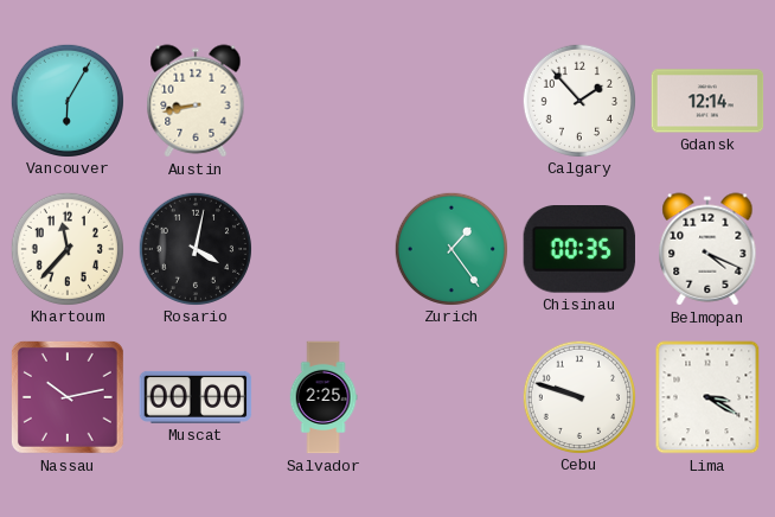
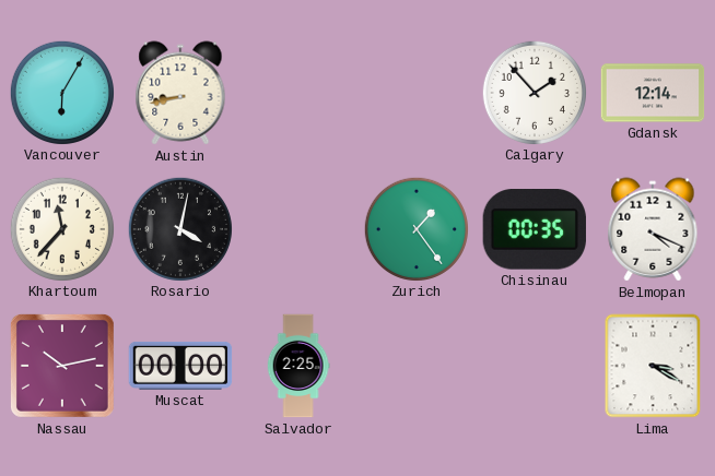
Cebu: 9:48 -> none (578, 396)
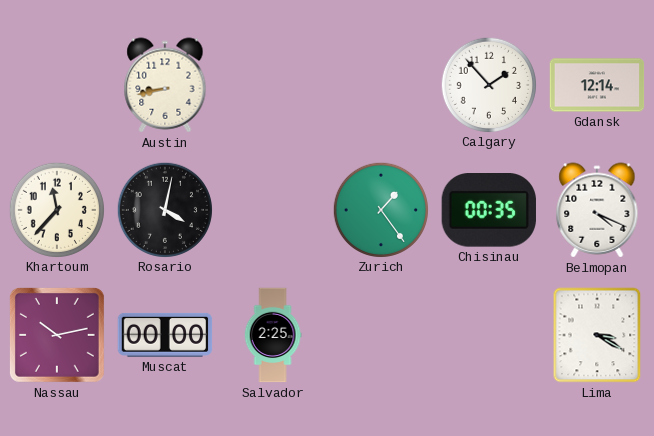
Vancouver: 6:05 -> none (61, 92)
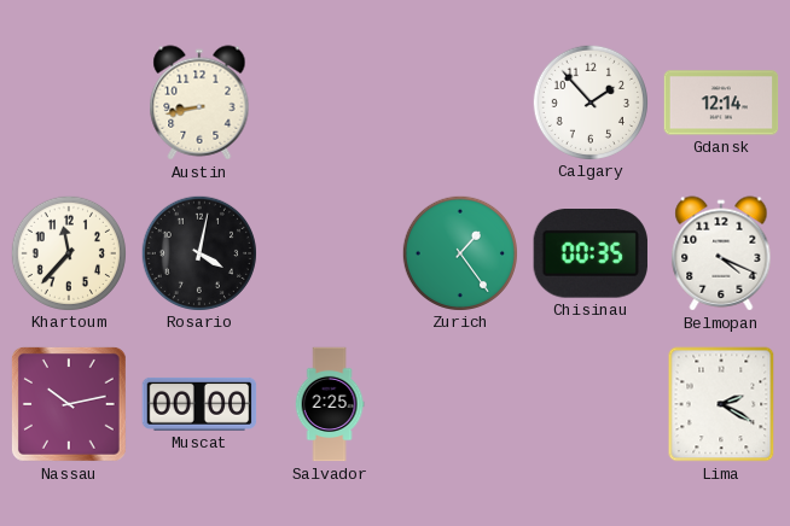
Lima: 3:20 -> 2:20 (721, 404)
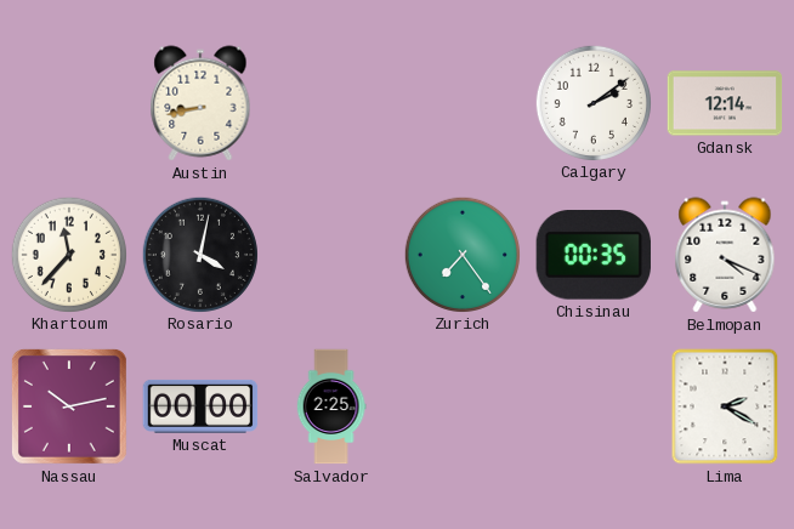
Calgary: 1:53 -> 2:09 (592, 102)
Zurich: 1:24 -> 7:24 (461, 254)
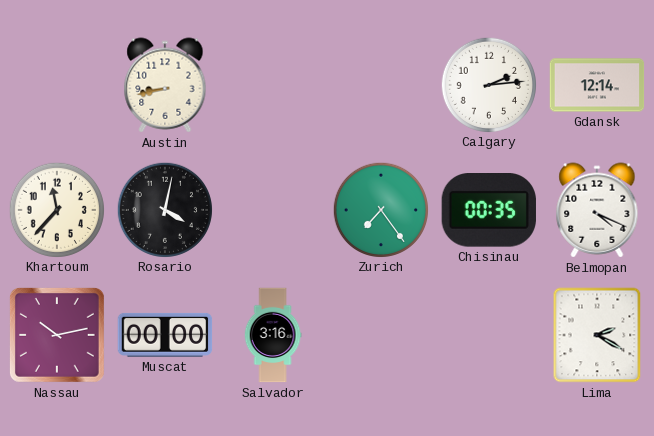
Calgary: 2:09 -> 2:14 (488, 84)
Salvador: 2:25 -> 3:16 (273, 335)
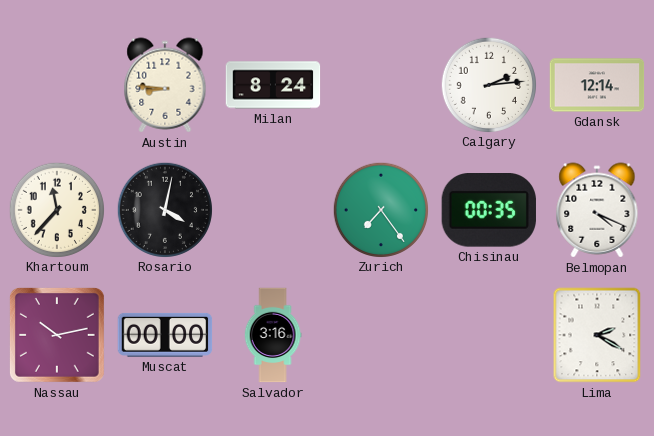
Austin: 8:43 -> 8:46 (165, 85)
Milan: none -> 8:24 (273, 85)
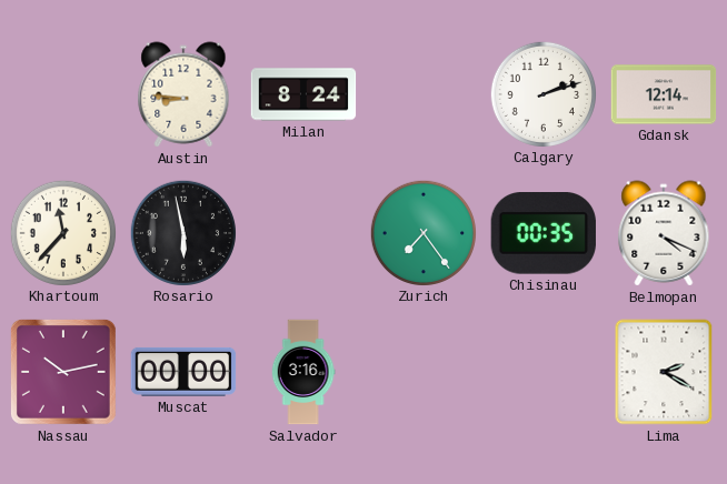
Calgary: 2:14 -> 2:12 (542, 93)
Rosario: 4:02 -> 5:58 (182, 232)
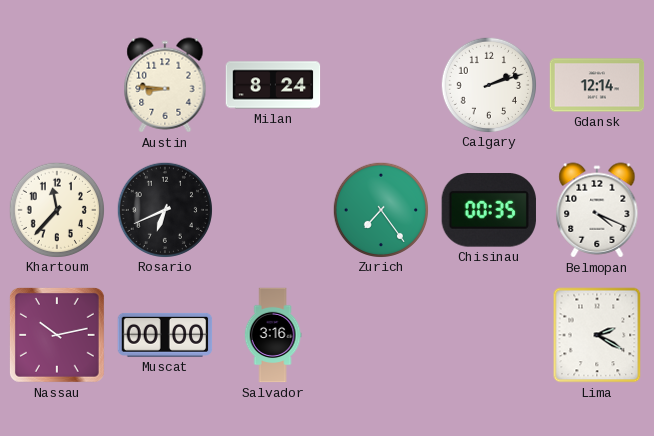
Rosario: 5:58 -> 6:41 (164, 209)
